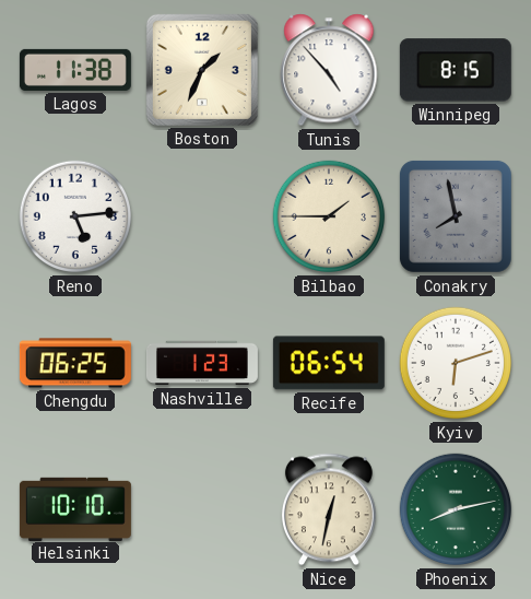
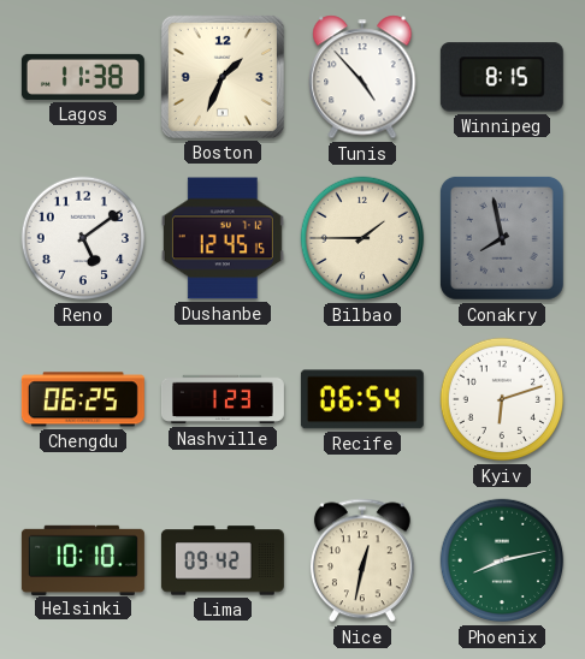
Reno: 5:14 -> 5:09 (83, 238)
Dushanbe: none -> 12:45 (223, 238)
Lima: none -> 09:42 (223, 560)
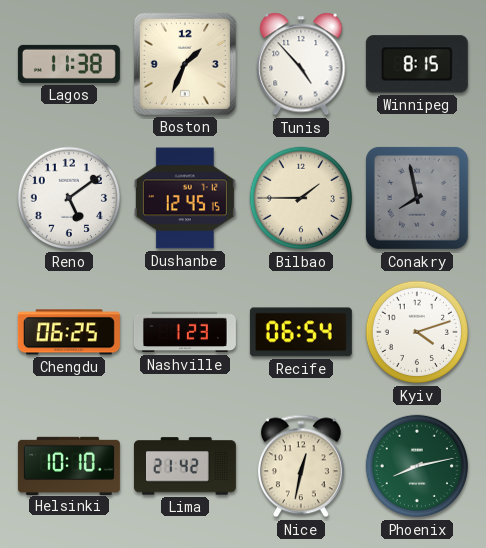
Kyiv: 6:12 -> 4:12 (417, 332)
Lima: 09:42 -> 21:42 (185, 466)
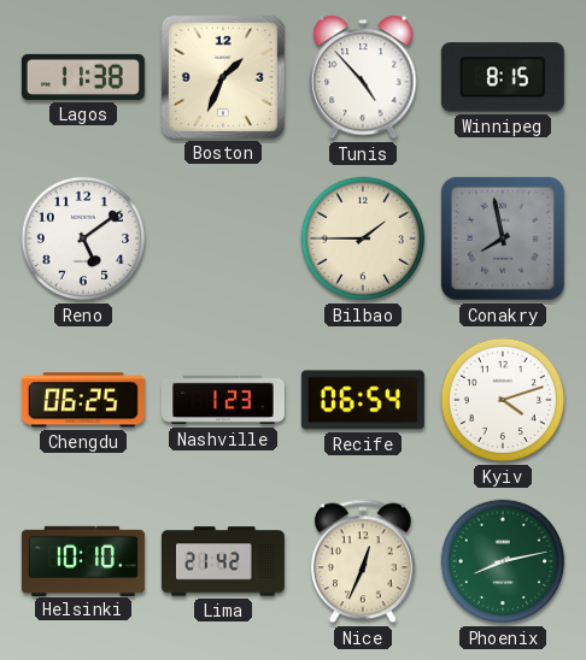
Dushanbe: 12:45 -> none (185, 198)
Nice: 12:32 -> 12:34 (363, 561)
